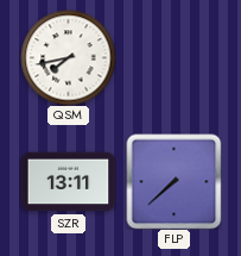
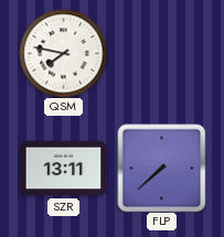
QSM: 7:43 -> 7:47 (63, 53)
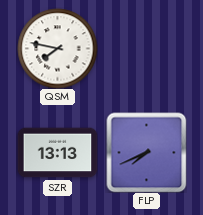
SZR: 13:11 -> 13:13 (57, 153)
FLP: 7:38 -> 7:41 (146, 152)
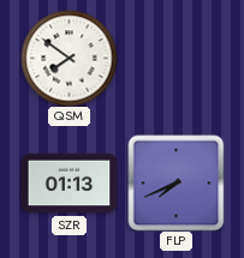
QSM: 7:47 -> 7:51 (69, 58)
SZR: 13:13 -> 01:13 (69, 184)
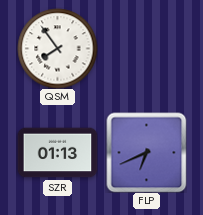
QSM: 7:51 -> 7:54 (57, 48)
FLP: 7:41 -> 6:41 (146, 152)
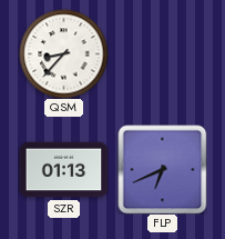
QSM: 7:54 -> 8:37 (63, 53)
